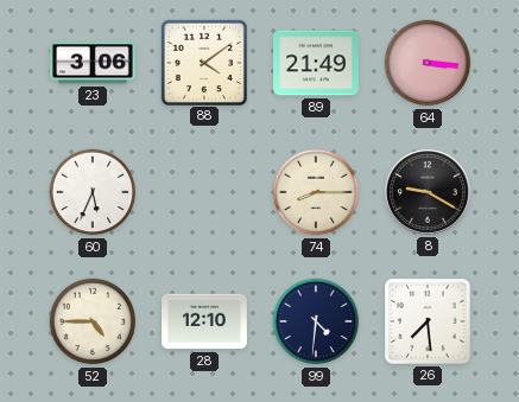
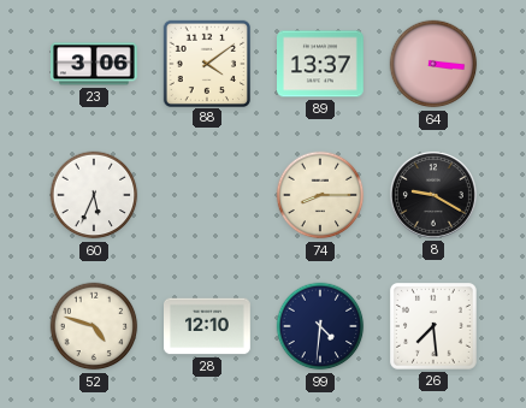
89: 21:49 -> 13:37 (321, 64)
52: 4:45 -> 4:48 (94, 326)
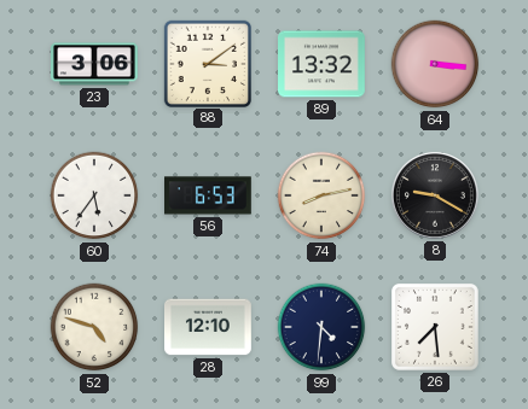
88: 4:09 -> 3:09 (207, 63)
89: 13:37 -> 13:32 (323, 64)
60: 5:34 -> 5:36 (94, 195)
56: none -> 6:53 (209, 195)
74: 8:15 -> 8:13 (321, 195)
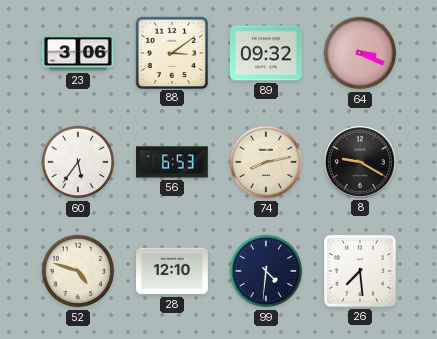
89: 13:32 -> 09:32 (267, 53)
64: 3:16 -> 3:19 (360, 53)
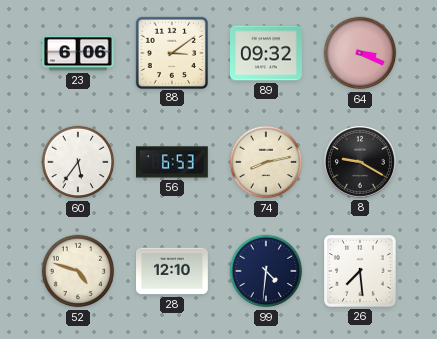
23: 3:06 -> 6:06 (79, 53)
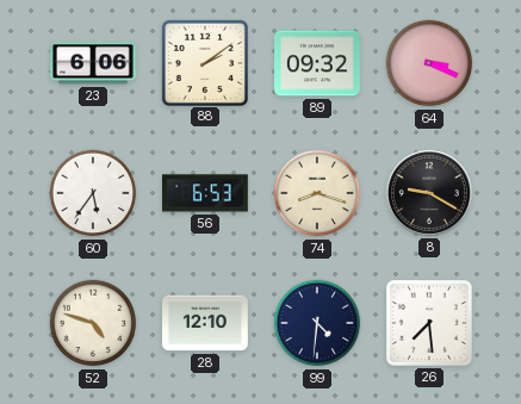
88: 3:09 -> 2:09 (204, 62)
74: 8:13 -> 8:18 (317, 193)
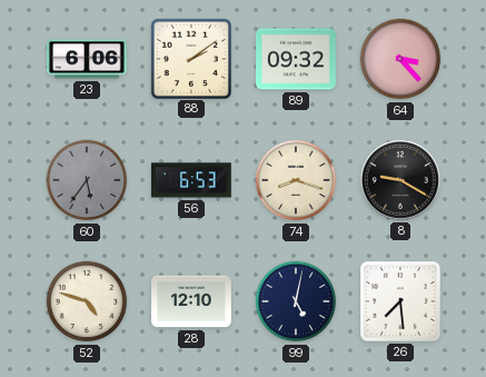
64: 3:19 -> 3:23 (400, 59)
60 dial: white -> grey (87, 180)
99: 4:31 -> 5:02 (296, 301)
